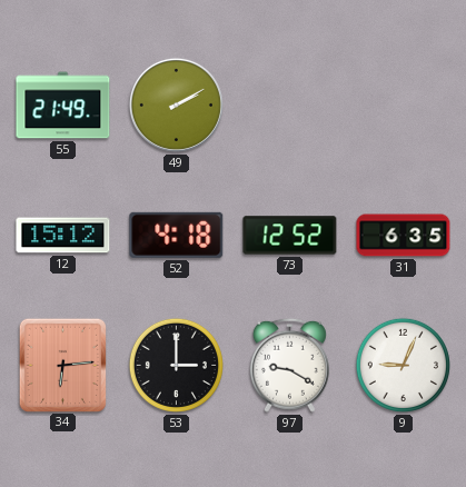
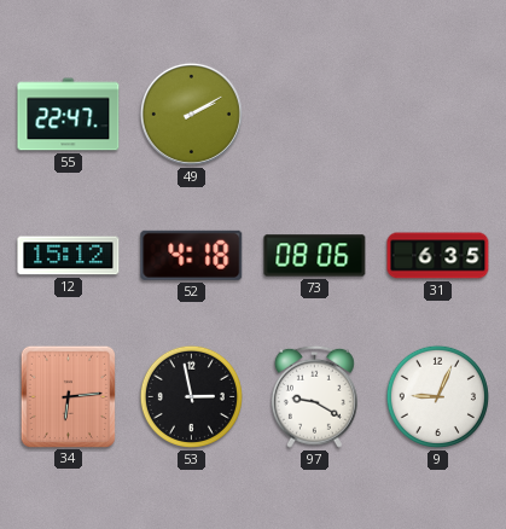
55: 21:49 -> 22:47 (69, 115)
73: 12:52 -> 08:06 (315, 256)
53: 3:00 -> 2:58 (191, 396)
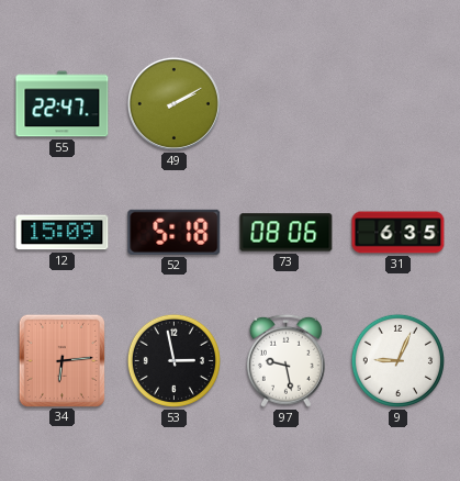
12: 15:12 -> 15:09 (63, 233)
52: 4:18 -> 5:18 (175, 232)
97: 9:20 -> 9:28 (285, 360)
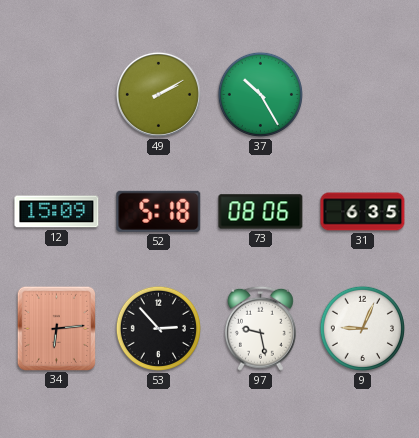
55: 22:47 -> none (63, 104)
37: none -> 10:25 (260, 94)
53: 2:58 -> 2:53 (158, 328)
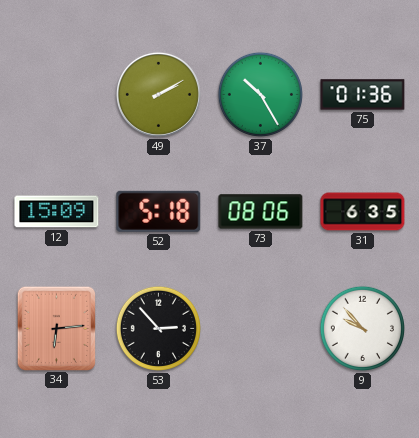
75: none -> 01:36 (363, 95)
97: 9:28 -> none (260, 328)
9: 9:04 -> 9:53 (362, 328)
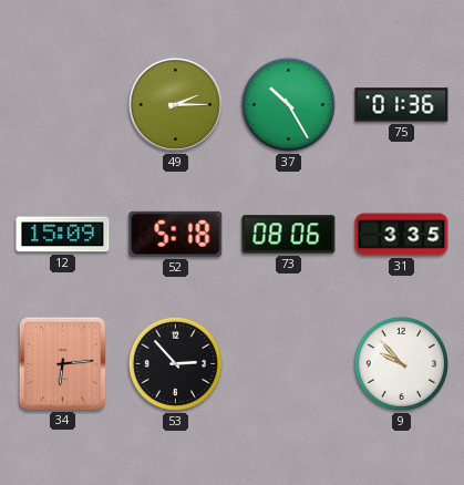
49: 2:10 -> 2:15 (175, 104)
31: 6:35 -> 3:35 (402, 235)
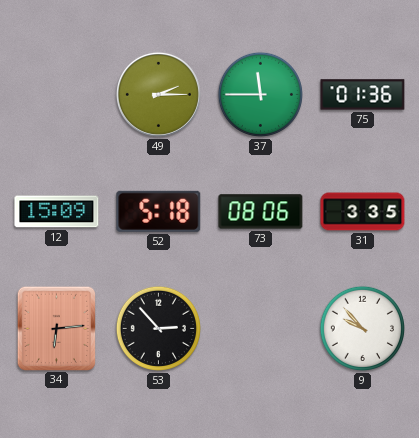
37: 10:25 -> 11:45 (260, 94)
